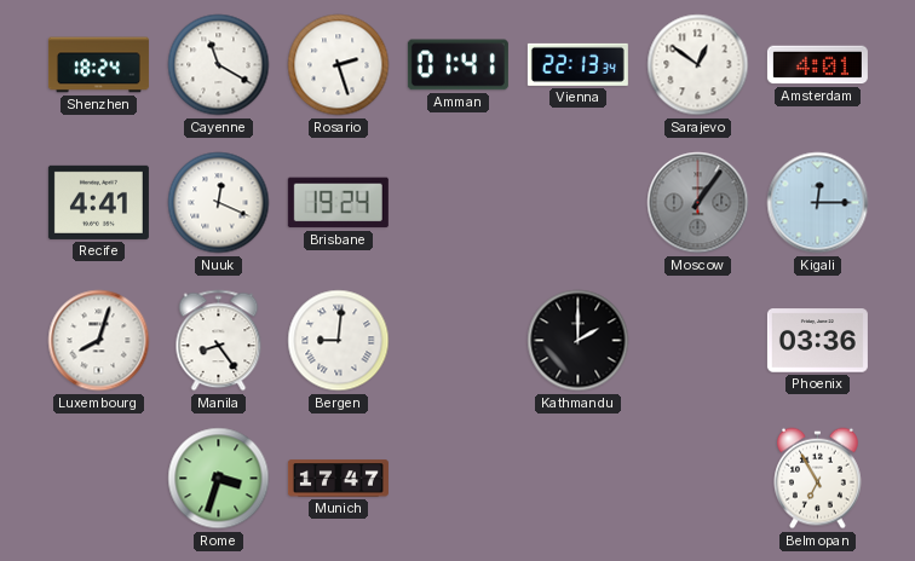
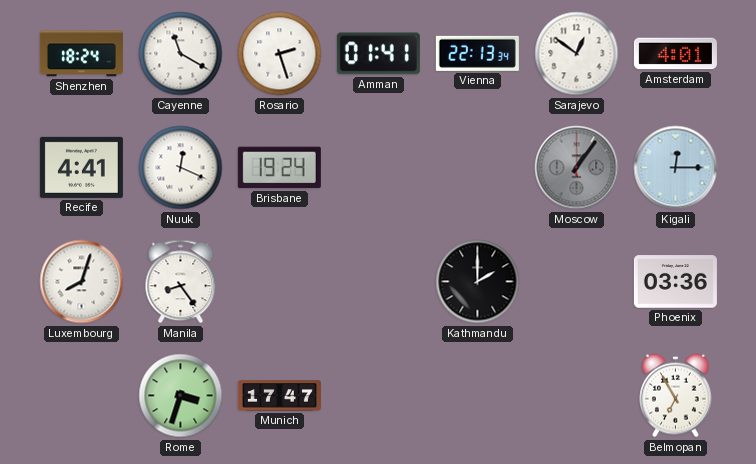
Bergen: 9:01 -> none (339, 341)
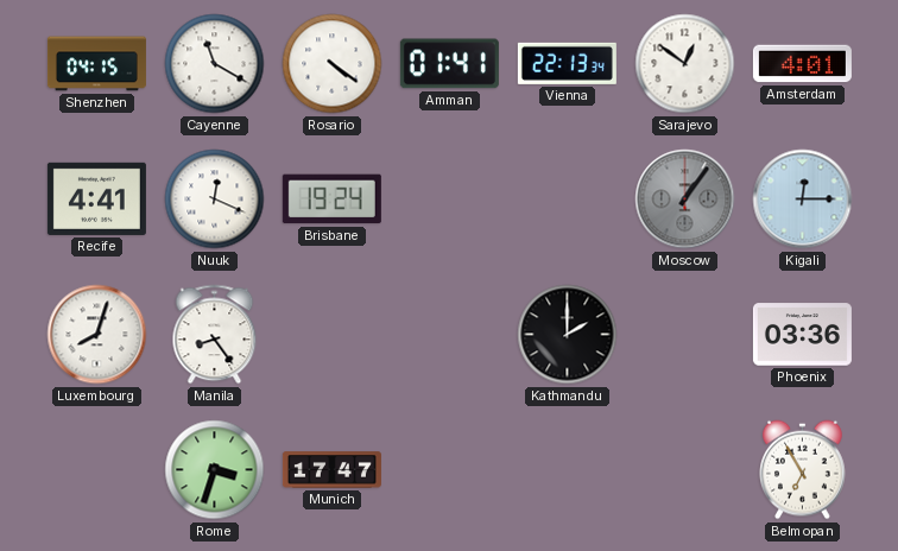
Shenzhen: 18:24 -> 04:15 (96, 64)
Rosario: 2:27 -> 4:21 (333, 64)
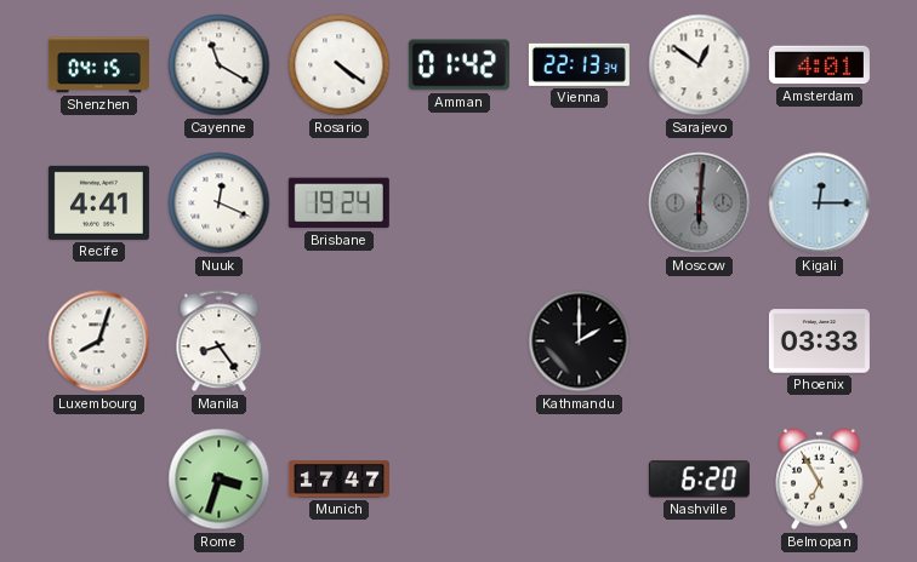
Amman: 01:41 -> 01:42 (458, 65)
Moscow: 1:06 -> 6:01 (700, 203)
Phoenix: 03:36 -> 03:33 (819, 342)
Nashville: none -> 6:20 (699, 480)
